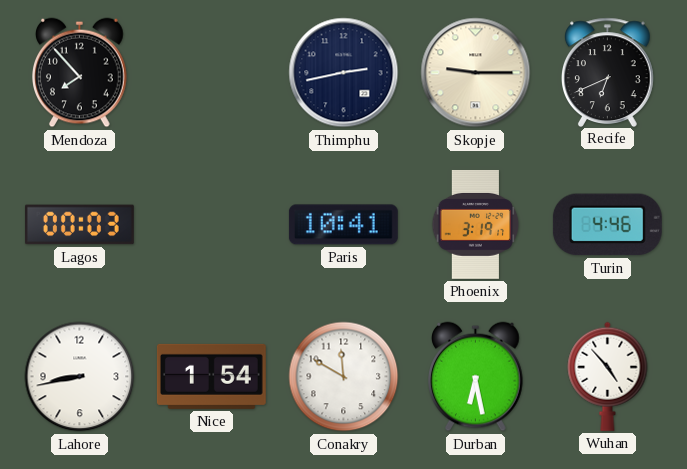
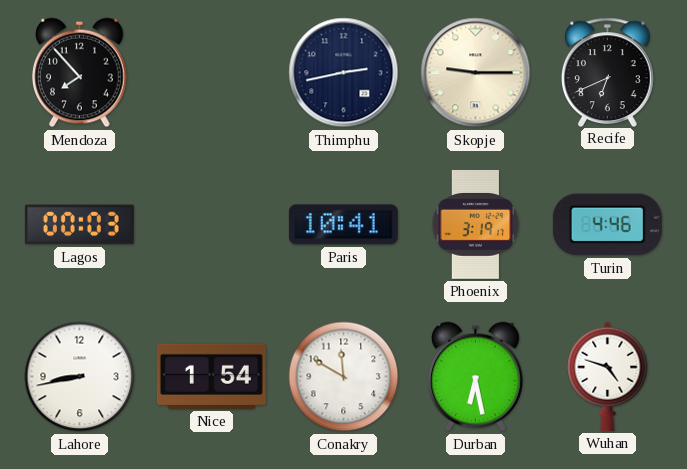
Wuhan: 4:53 -> 4:48 (608, 376)
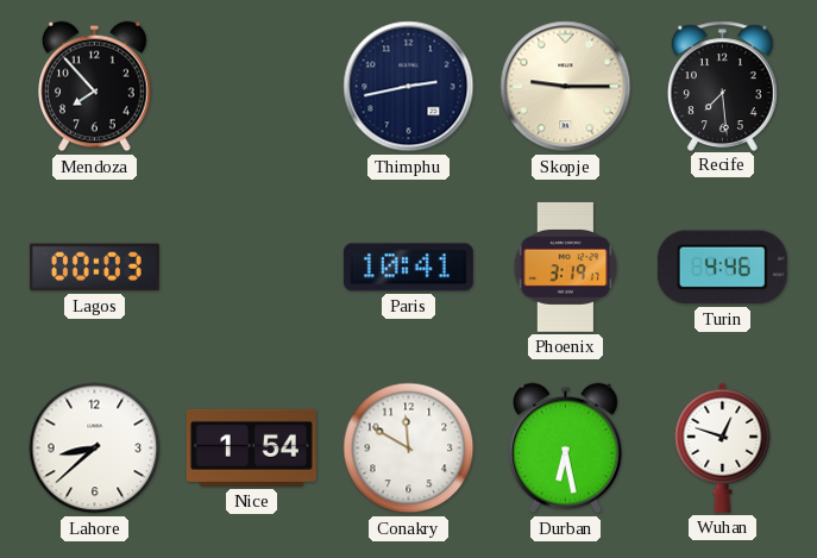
Recife: 6:41 -> 7:29 (723, 86)
Lahore: 8:43 -> 8:38 (95, 449)
Wuhan: 4:48 -> 12:48 (723, 447)
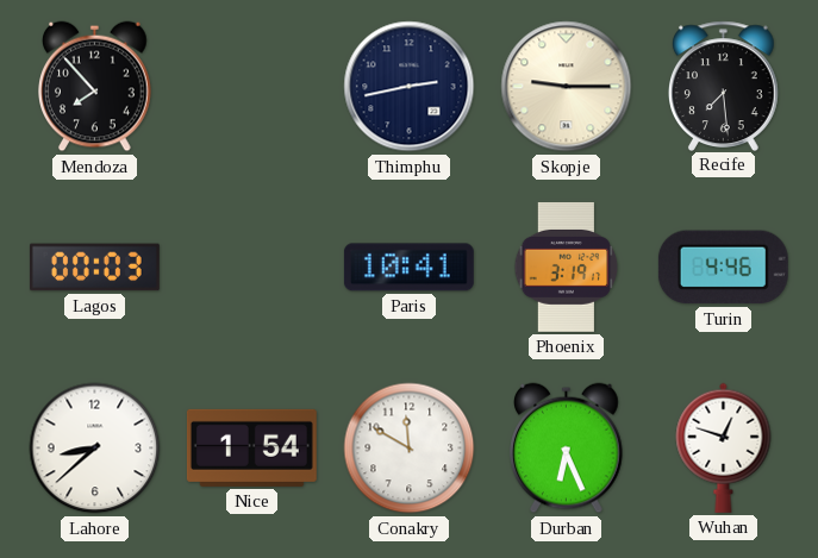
Durban: 6:28 -> 6:26 (567, 449)
